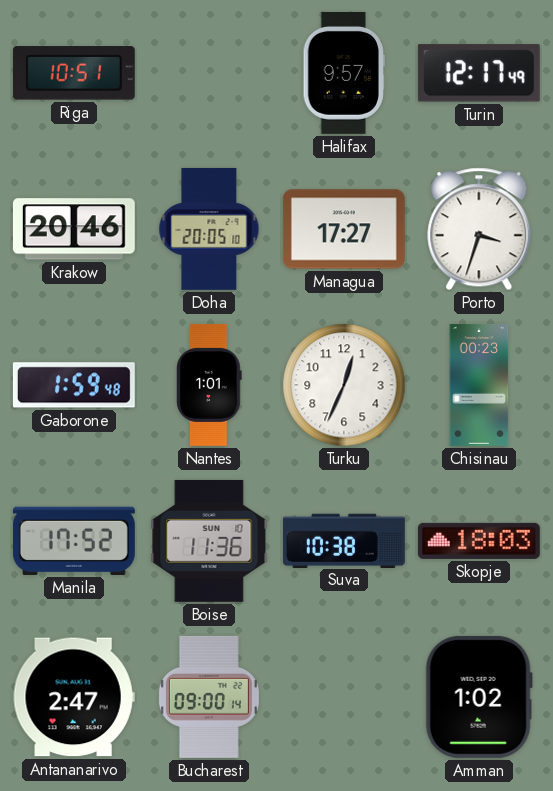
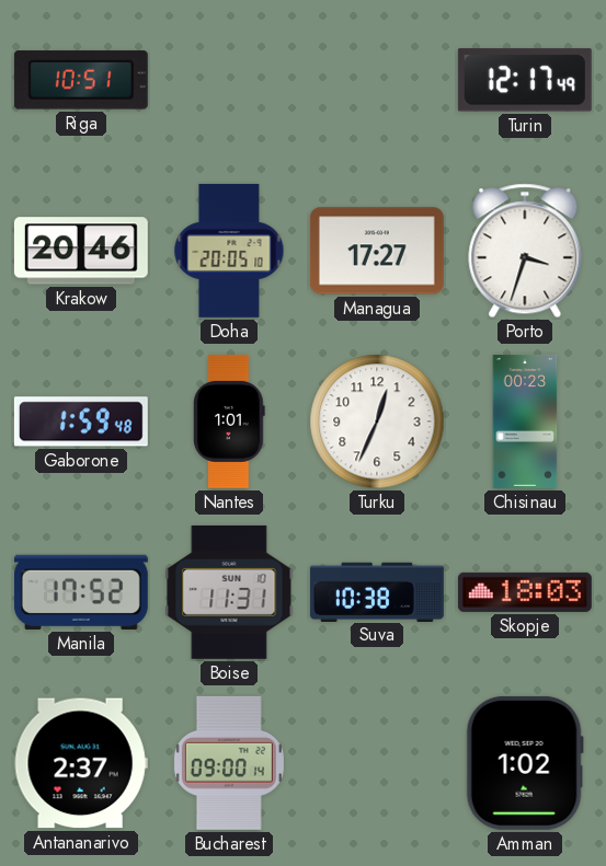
Halifax: 9:57 -> none (344, 73)
Boise: 11:36 -> 11:31 (229, 592)
Antananarivo: 2:47 -> 2:37 (81, 763)
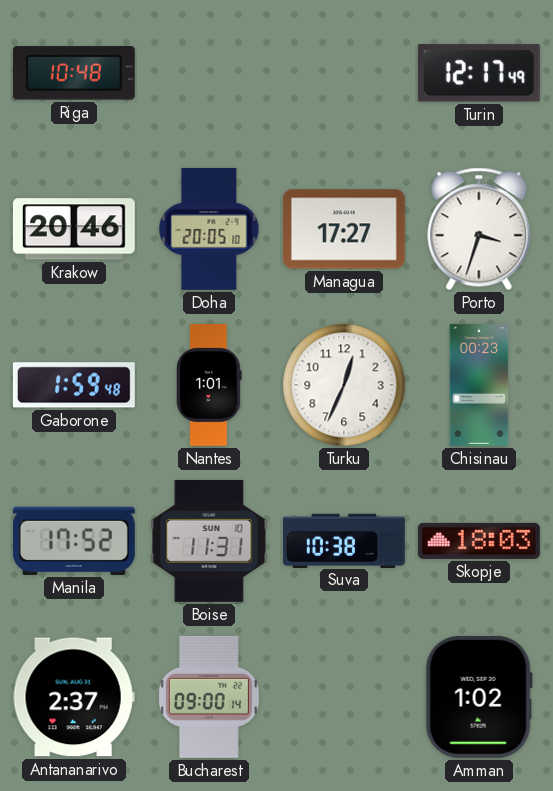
Riga: 10:51 -> 10:48 (74, 73)
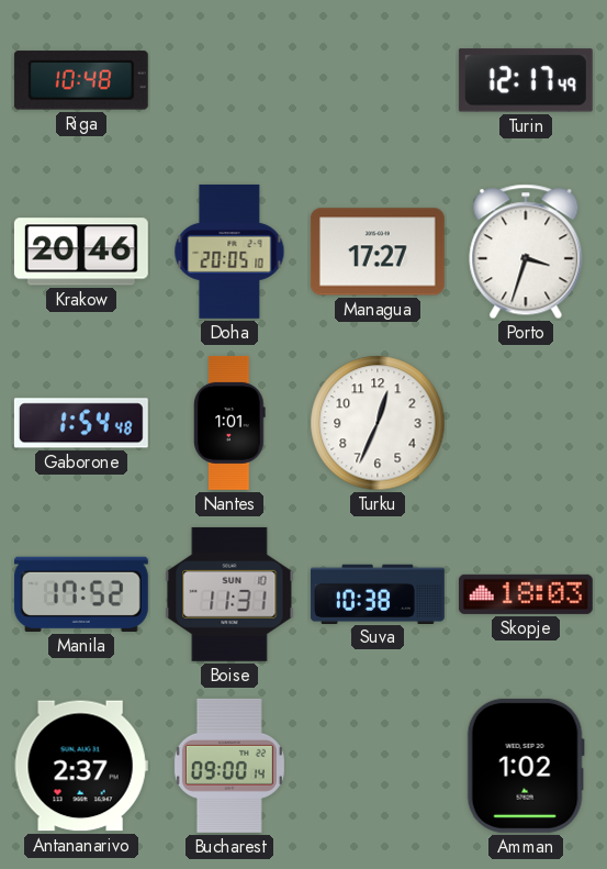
Gaborone: 1:59 -> 1:54 (81, 423)
Chisinau: 00:23 -> none (479, 385)
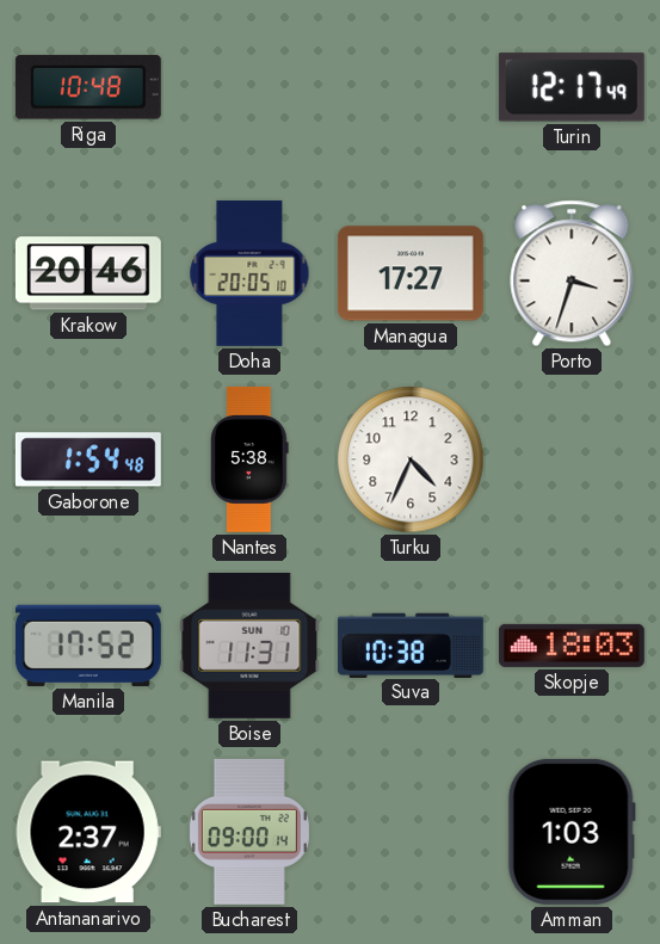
Nantes: 1:01 -> 5:38 (249, 459)
Turku: 12:34 -> 4:34 (411, 459)
Amman: 1:02 -> 1:03 (572, 832)
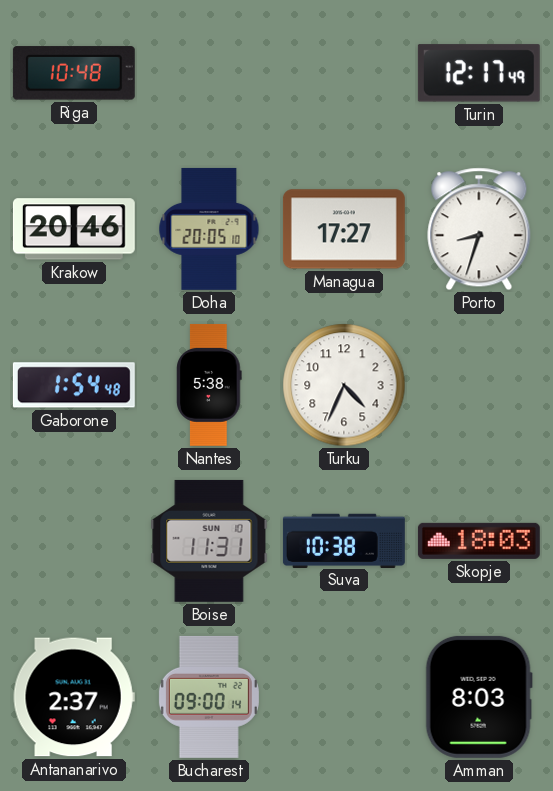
Porto: 3:33 -> 8:33 (479, 229)
Manila: 17:52 -> none (88, 646)
Amman: 1:03 -> 8:03 (479, 697)
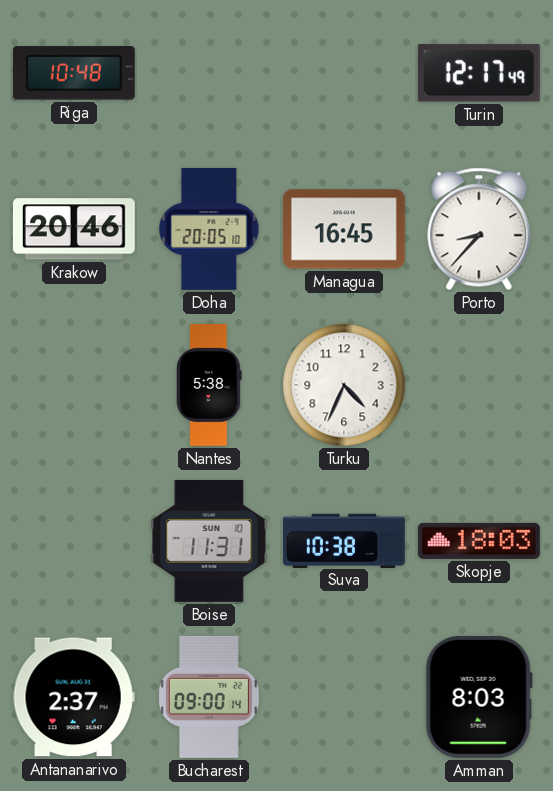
Managua: 17:27 -> 16:45 (344, 229)
Porto: 8:33 -> 8:37 (479, 229)
Gaborone: 1:54 -> none (74, 385)
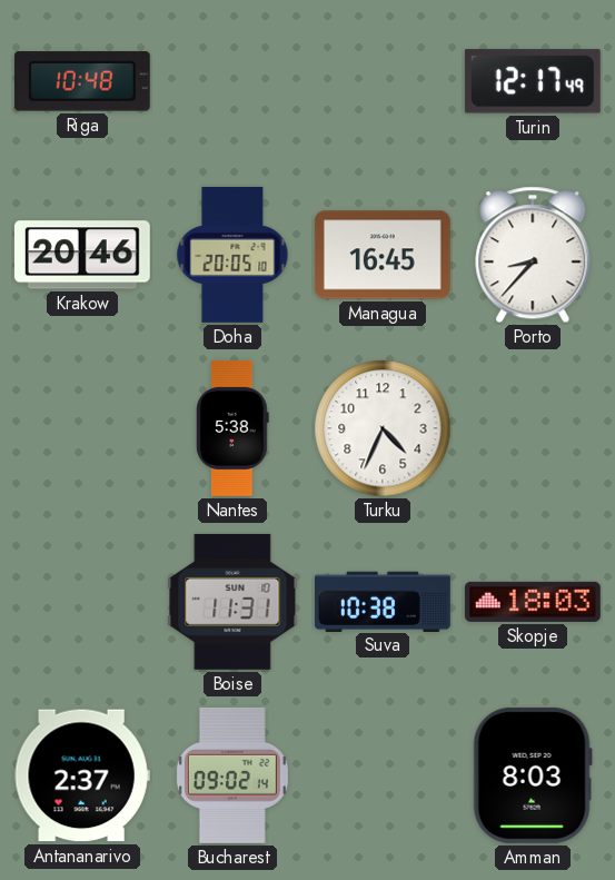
Bucharest: 09:00 -> 09:02 (232, 775)
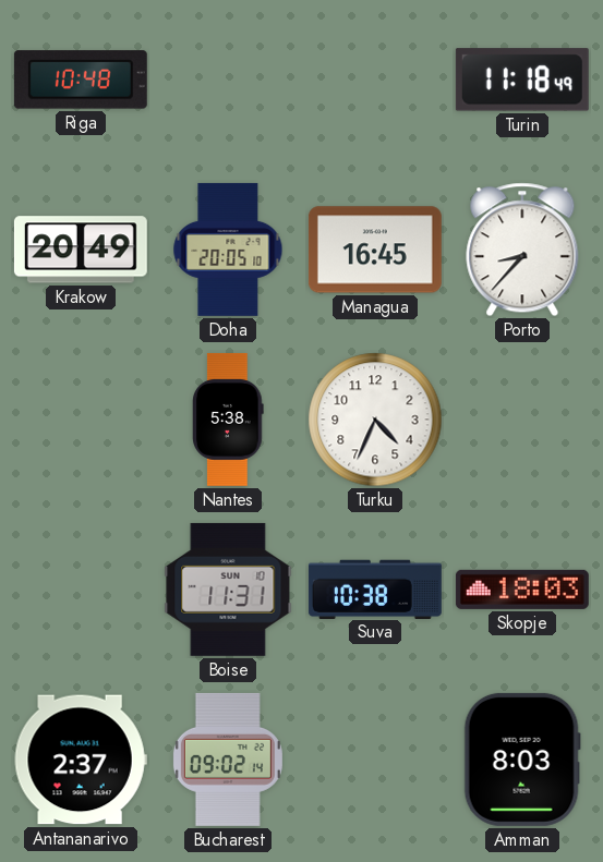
Turin: 12:17 -> 11:18 (522, 80)
Krakow: 20:46 -> 20:49 (81, 250)
